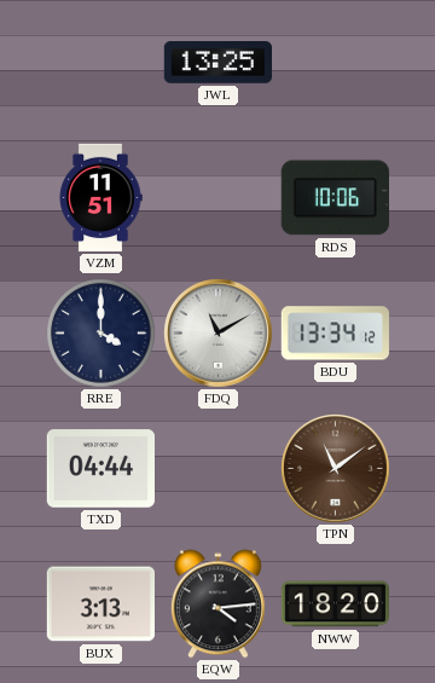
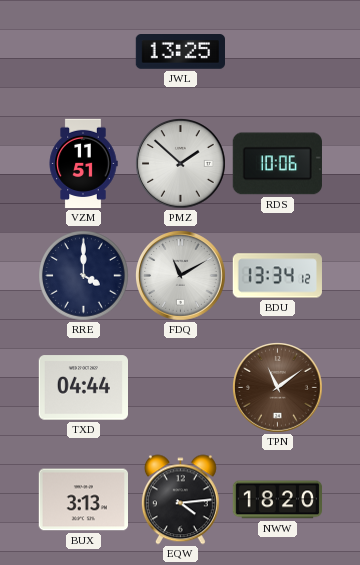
PMZ: none -> 1:52 (181, 164)
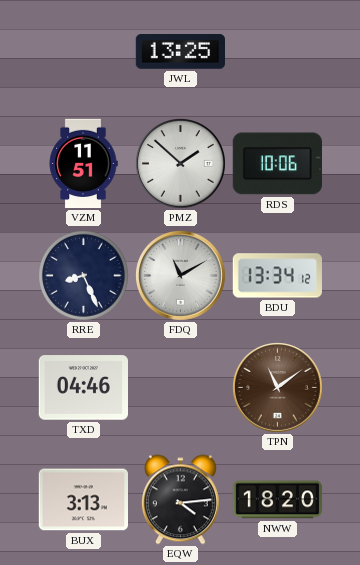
RRE: 4:00 -> 8:26 (84, 276)
TXD: 04:44 -> 04:46 (83, 388)
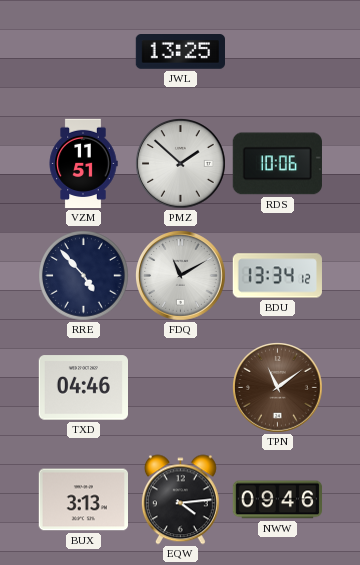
RRE: 8:26 -> 4:53 (84, 276)
NWW: 18:20 -> 09:46 (278, 500)
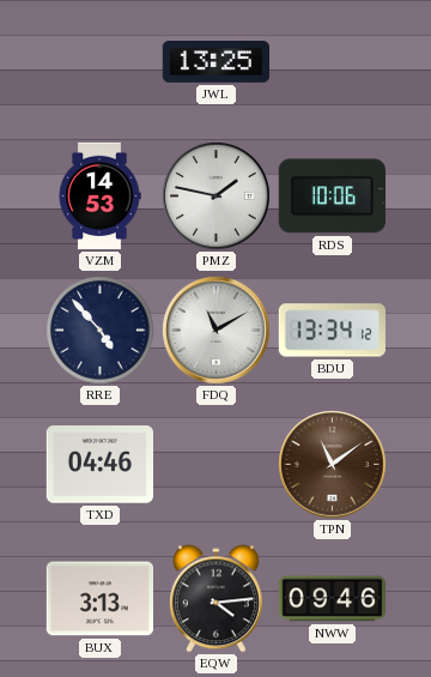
VZM: 11:51 -> 14:53 (99, 197)
PMZ: 1:52 -> 1:47 (217, 197)
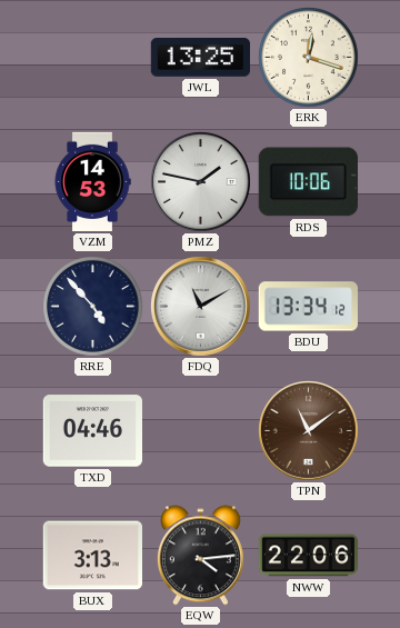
ERK: none -> 12:18 (309, 58)
NWW: 09:46 -> 22:06 (309, 556)
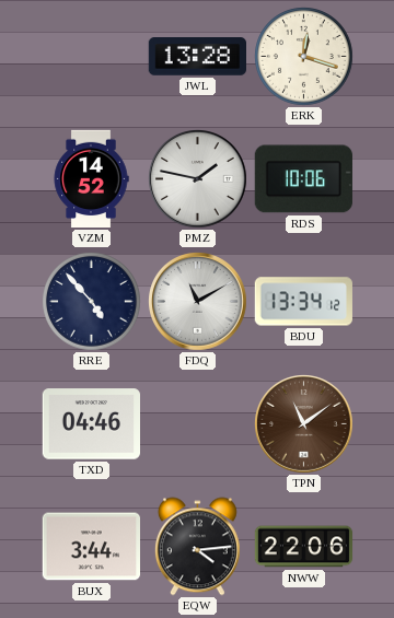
JWL: 13:25 -> 13:28 (197, 57)
VZM: 14:53 -> 14:52 (91, 179)
BUX: 3:13 -> 3:44 (91, 547)
